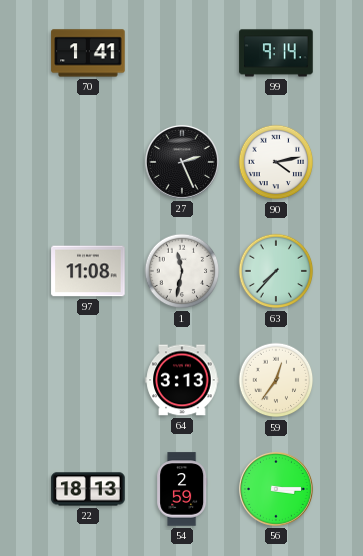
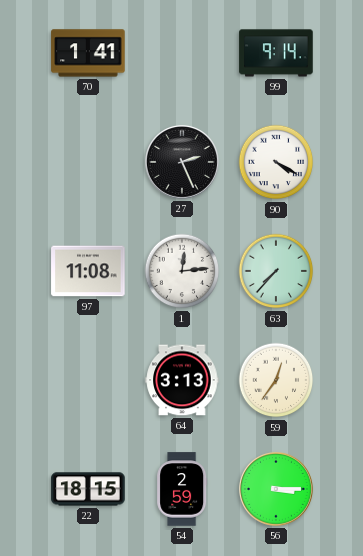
90: 4:13 -> 4:20 (276, 162)
1: 11:32 -> 12:14 (182, 271)
22: 18:13 -> 18:15 (88, 489)
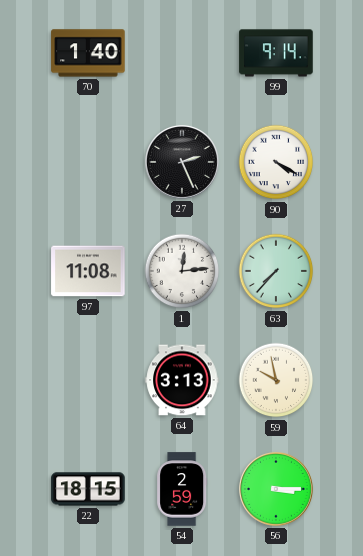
70: 1:41 -> 1:40 (88, 53)
59: 12:36 -> 9:58 (276, 380)
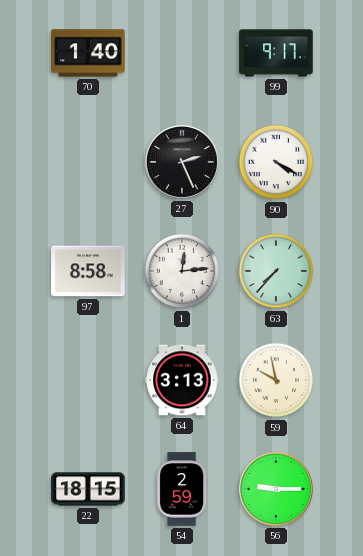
99: 9:14 -> 9:17 (276, 53)
97: 11:08 -> 8:58 (88, 271)
56: 3:15 -> 9:15 (276, 489)
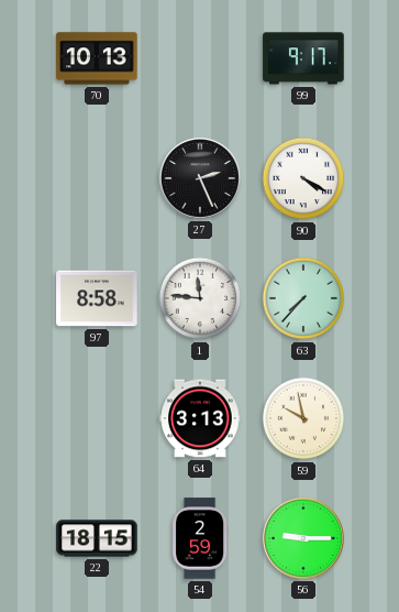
70: 1:40 -> 10:13 (97, 58)
1: 12:14 -> 11:46 (200, 298)
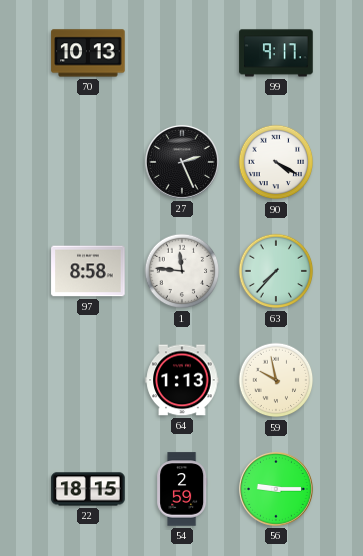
64: 3:13 -> 1:13 (182, 380)
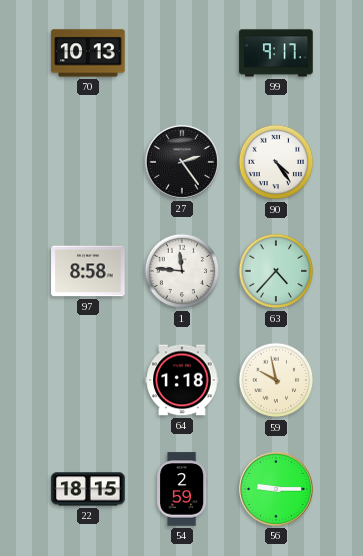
27: 2:26 -> 2:24 (182, 162)
90: 4:20 -> 4:24 (276, 162)
63: 7:37 -> 4:37 (276, 271)
64: 1:13 -> 1:18 (182, 380)
